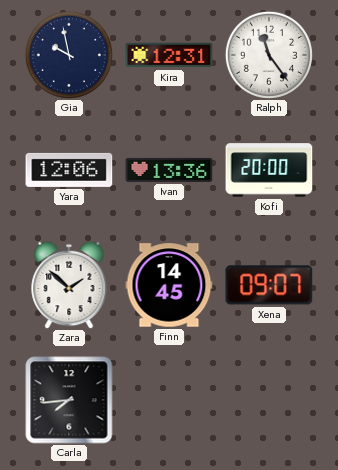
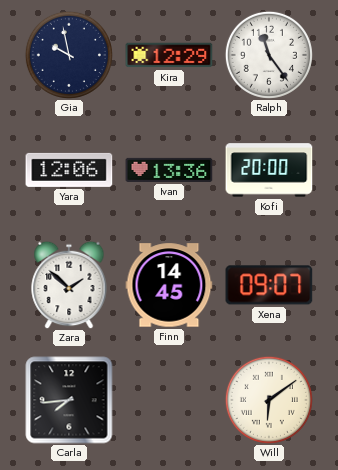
Kira: 12:31 -> 12:29 (169, 55)
Will: none -> 6:09 (269, 400)
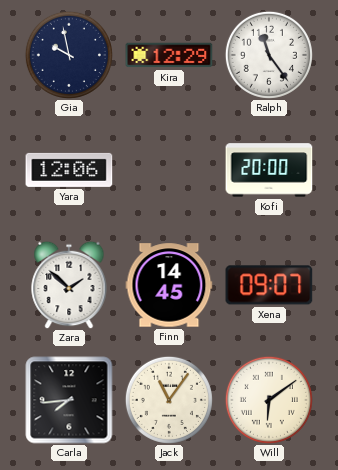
Ivan: 13:36 -> none (169, 170)
Jack: none -> 11:06 (169, 400)
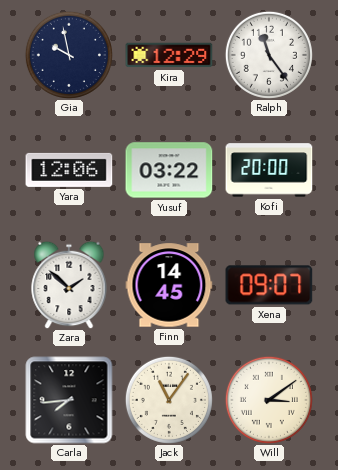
Yusuf: none -> 03:22 (169, 170)
Will: 6:09 -> 3:09 (269, 400)
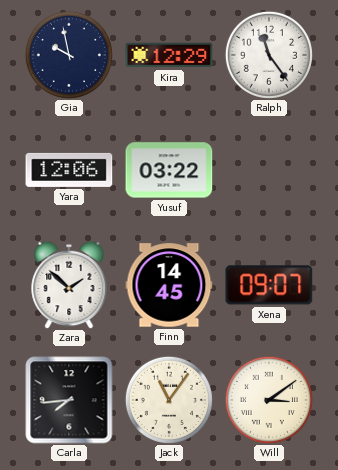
Kofi: 20:00 -> none (269, 170)
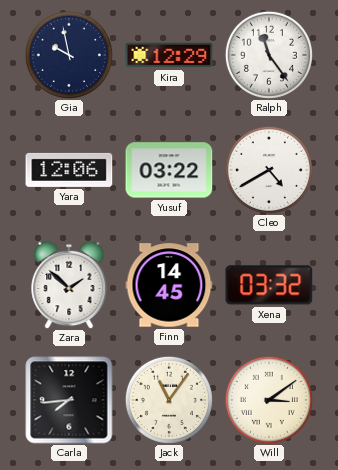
Cleo: none -> 4:40 (269, 170)
Xena: 09:07 -> 03:32 (269, 285)
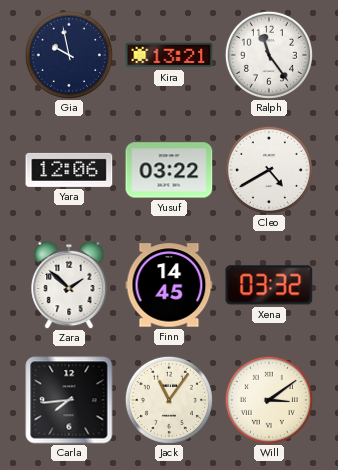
Kira: 12:29 -> 13:21 (169, 55)
